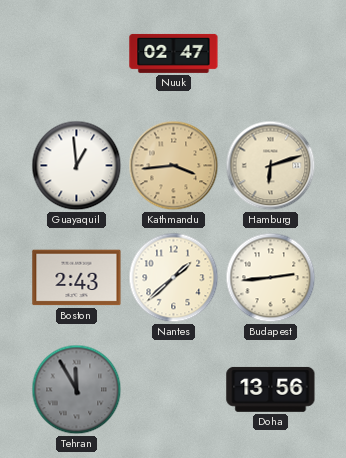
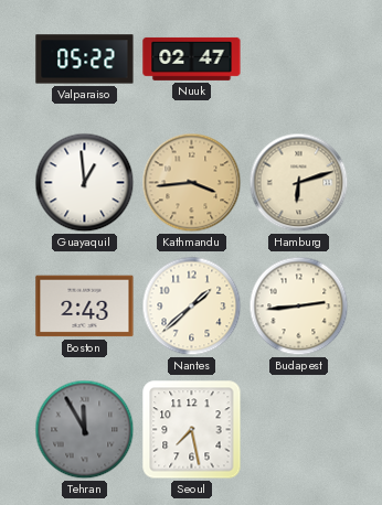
Valparaiso: none -> 05:22 (85, 60)
Seoul: none -> 7:28 (192, 430)
Doha: 13:56 -> none (271, 389)
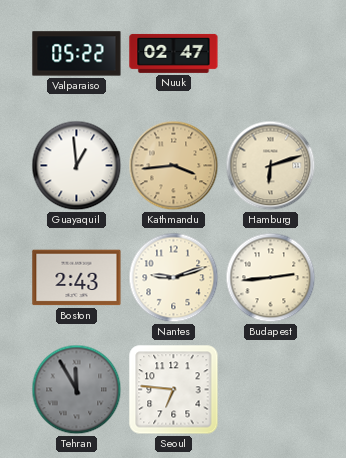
Nantes: 1:38 -> 9:12 (174, 278)
Seoul: 7:28 -> 6:46 (174, 390)
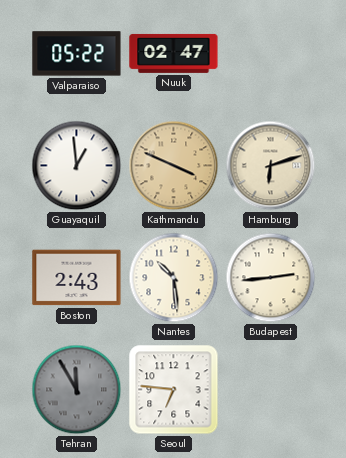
Kathmandu: 3:44 -> 3:49 (174, 166)
Nantes: 9:12 -> 10:29 (174, 278)
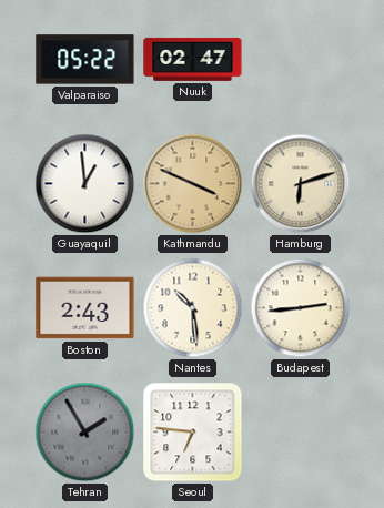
Tehran: 11:55 -> 1:55 (85, 433)
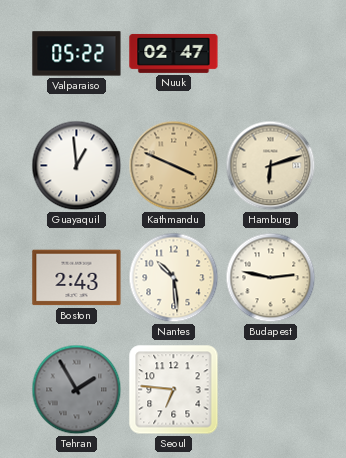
Budapest: 2:44 -> 2:47 (271, 278)
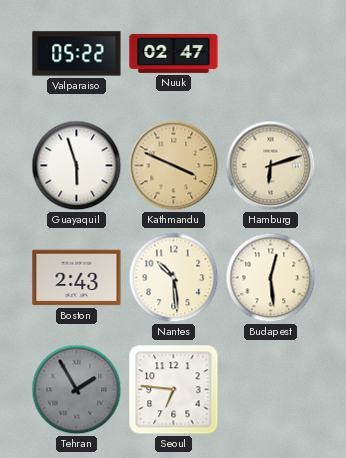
Guayaquil: 12:59 -> 5:57 (77, 166)
Budapest: 2:47 -> 12:29 (271, 278)
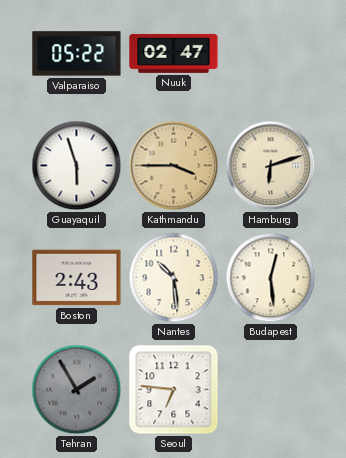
Kathmandu: 3:49 -> 3:45 (174, 166)
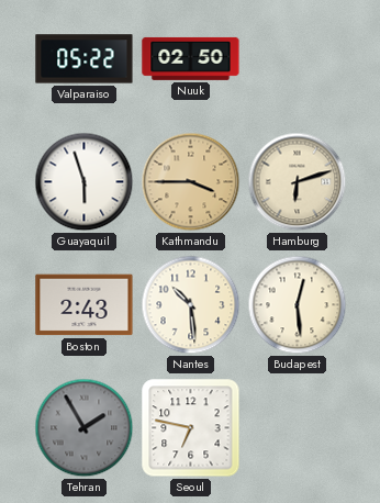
Nuuk: 02:47 -> 02:50 (191, 58)
Seoul: 6:46 -> 6:47 (191, 428)
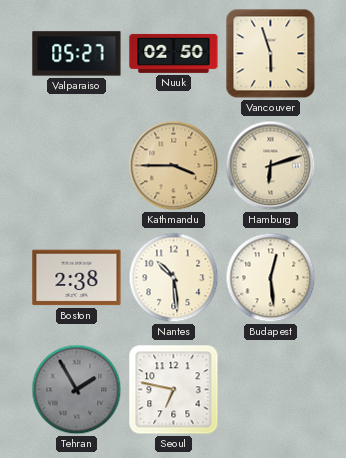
Valparaiso: 05:22 -> 05:27 (77, 54)
Vancouver: none -> 5:57 (271, 54)
Guayaquil: 5:57 -> none (85, 182)
Boston: 2:43 -> 2:38 (77, 278)
